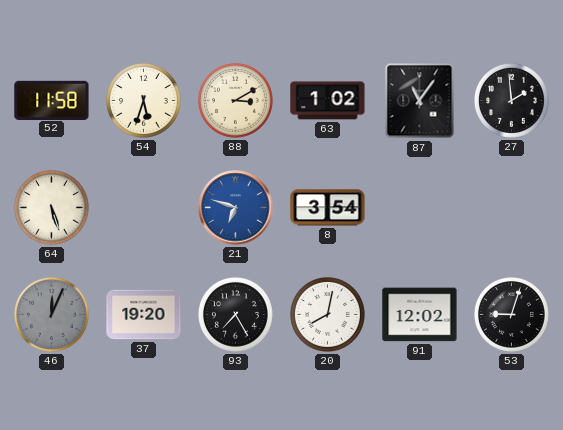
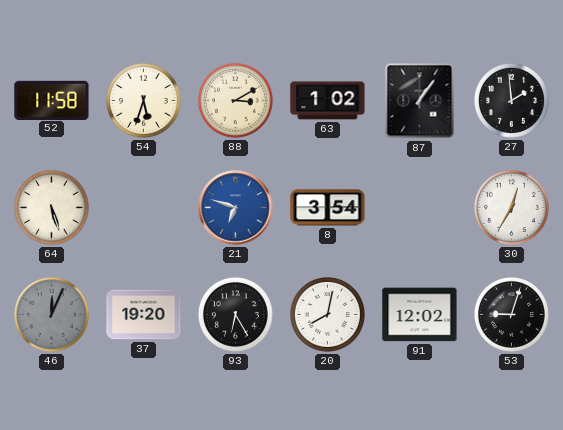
87: 11:06 -> 1:06 (420, 101)
30: none -> 12:35 (511, 207)
93: 7:25 -> 6:25 (235, 314)
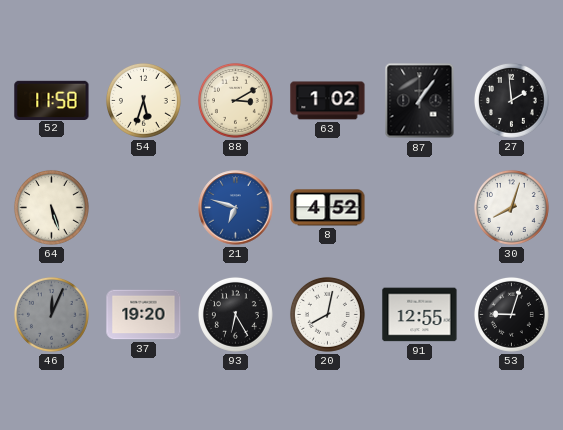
8: 3:54 -> 4:52 (328, 208)
30: 12:35 -> 8:03 (511, 207)
91: 12:02 -> 12:55 (420, 315)
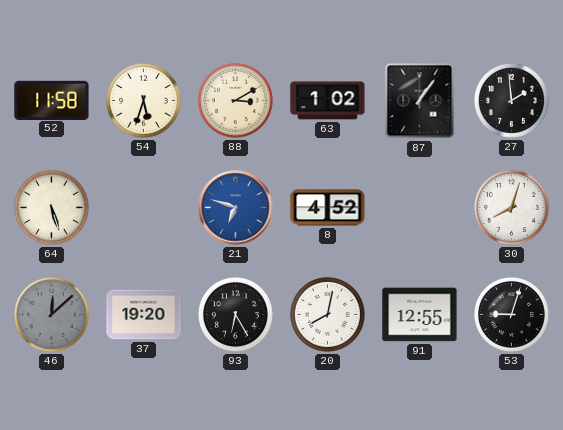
46: 12:04 -> 12:08 (51, 314)
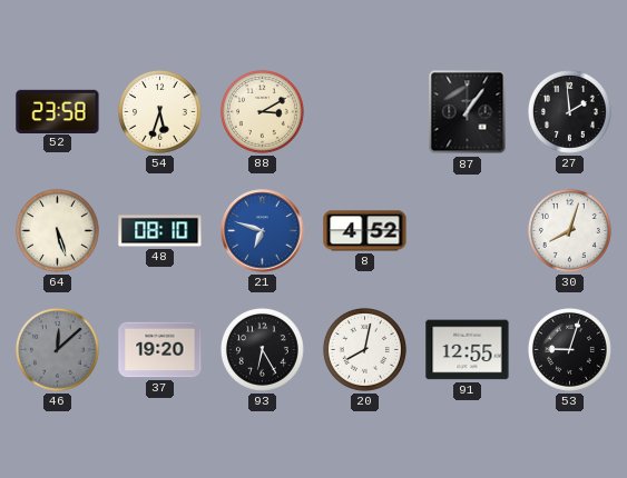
52: 11:58 -> 23:58 (58, 111)
63: 1:02 -> none (328, 101)
48: none -> 08:10 (160, 231)
